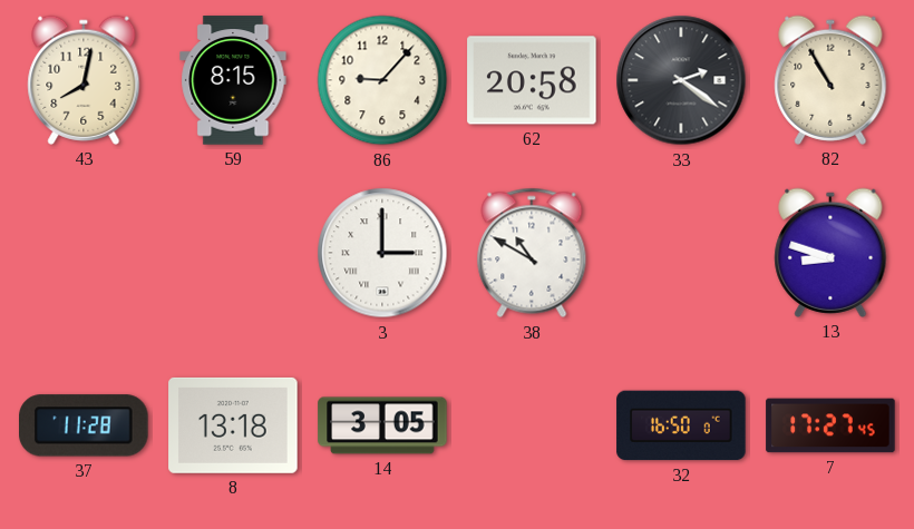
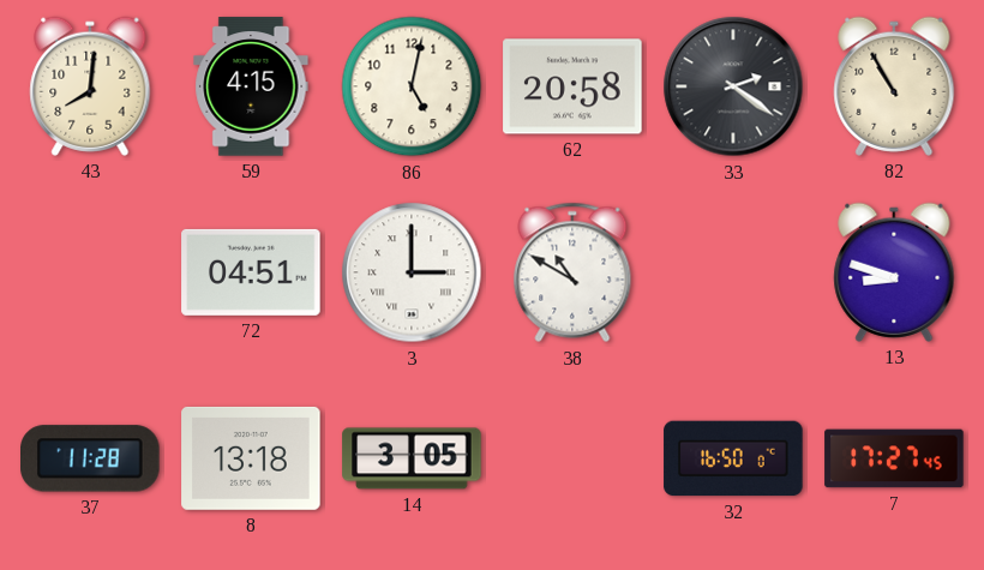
43: 8:02 -> 8:01 (90, 86)
59: 8:15 -> 4:15 (251, 86)
86: 9:07 -> 5:02 (412, 86)
72: none -> 04:51 (251, 272)
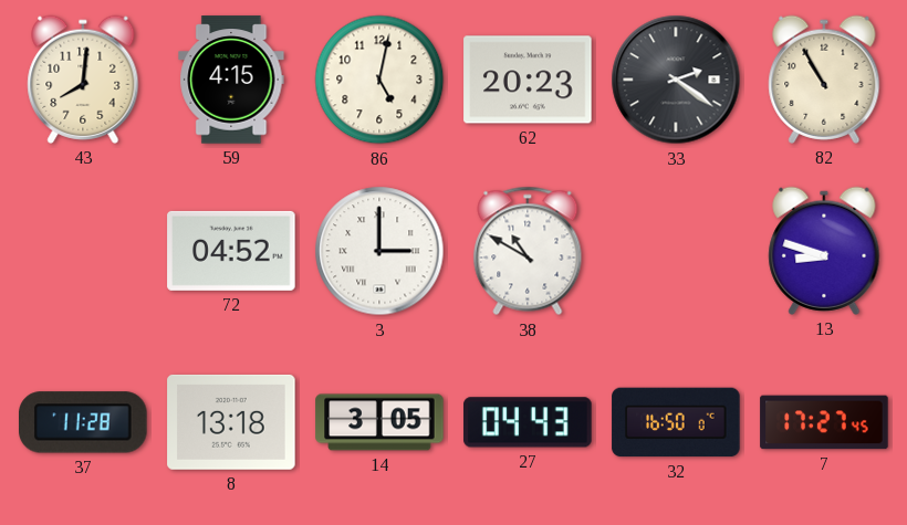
62: 20:58 -> 20:23 (528, 80)
72: 04:51 -> 04:52 (231, 251)
27: none -> 04:43 (528, 422)
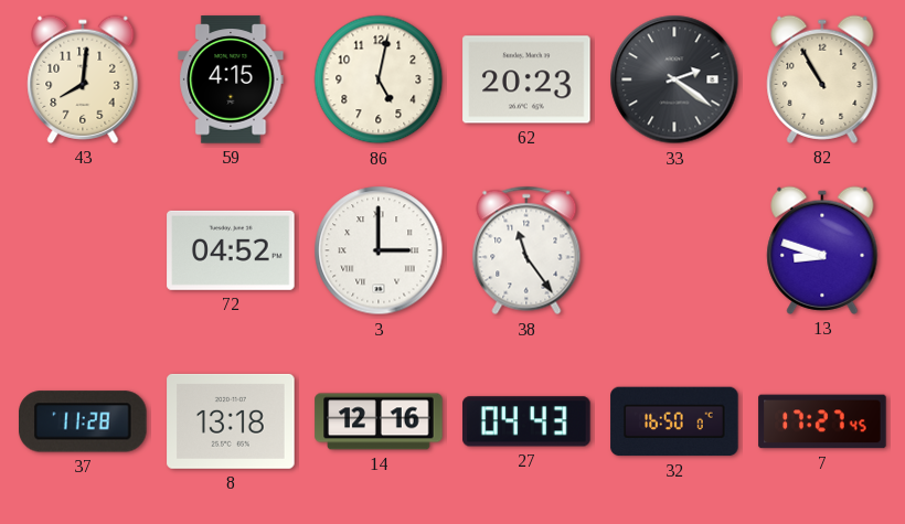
38: 10:50 -> 11:24 (526, 250)
14: 3:05 -> 12:16 (379, 421)
